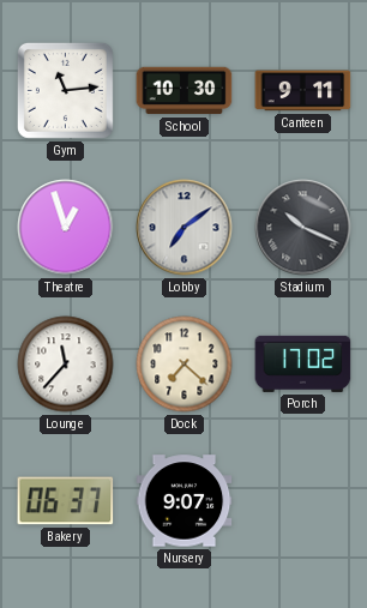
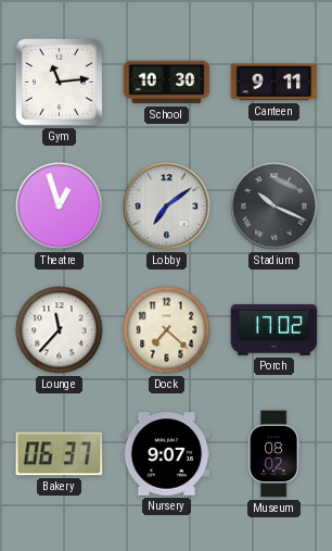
Museum: none -> 08:02 (273, 454)
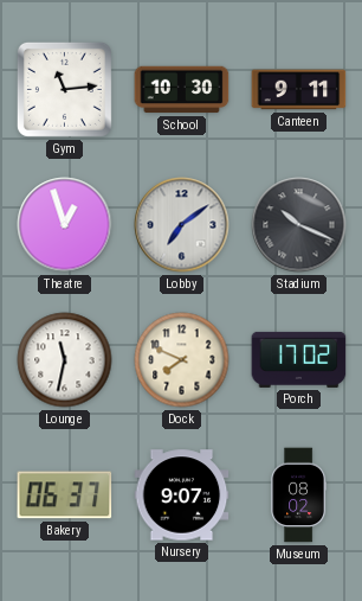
Lounge: 11:37 -> 11:32 (65, 360)
Dock: 7:22 -> 7:49 (182, 360)
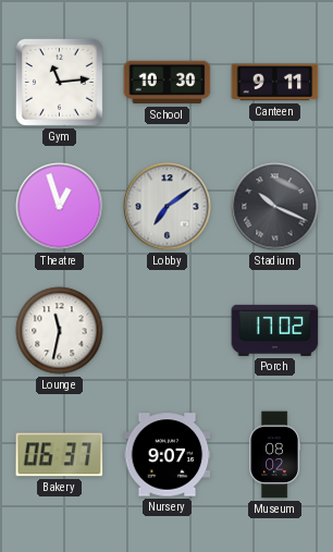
Dock: 7:49 -> none (182, 360)
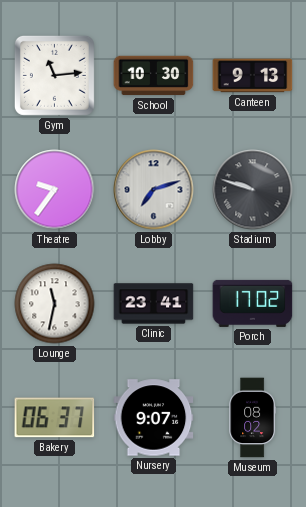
Canteen: 9:11 -> 9:13 (253, 76)
Theatre: 12:57 -> 9:36 (55, 190)
Lobby: 7:09 -> 7:12 (154, 190)
Stadium: 10:19 -> 9:48 (253, 190)
Clinic: none -> 23:41 (154, 304)
